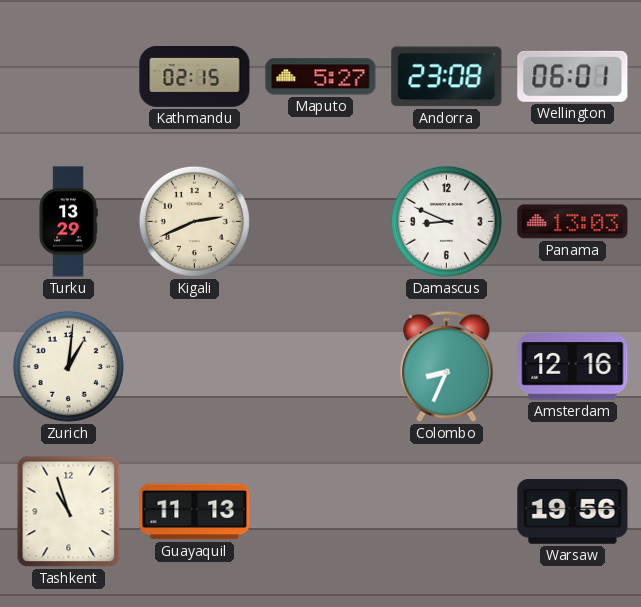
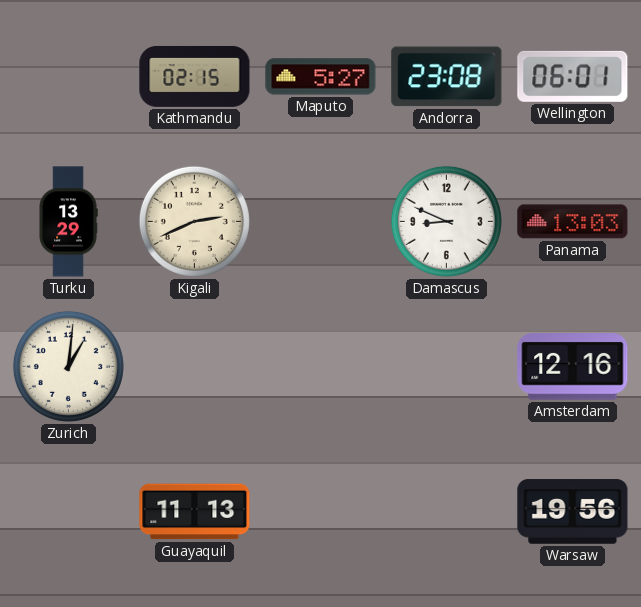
Colombo: 8:34 -> none (447, 366)
Tashkent: 10:57 -> none (69, 512)
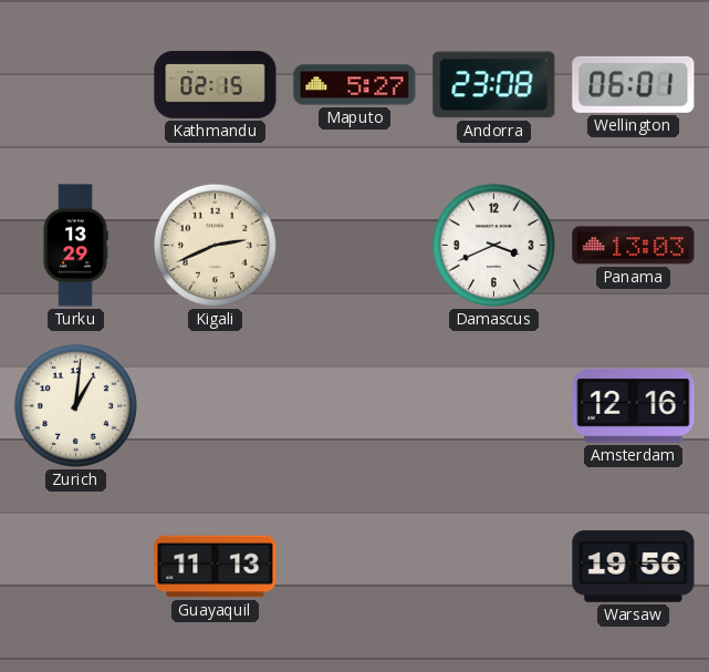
Damascus: 8:49 -> 3:41 (493, 245)
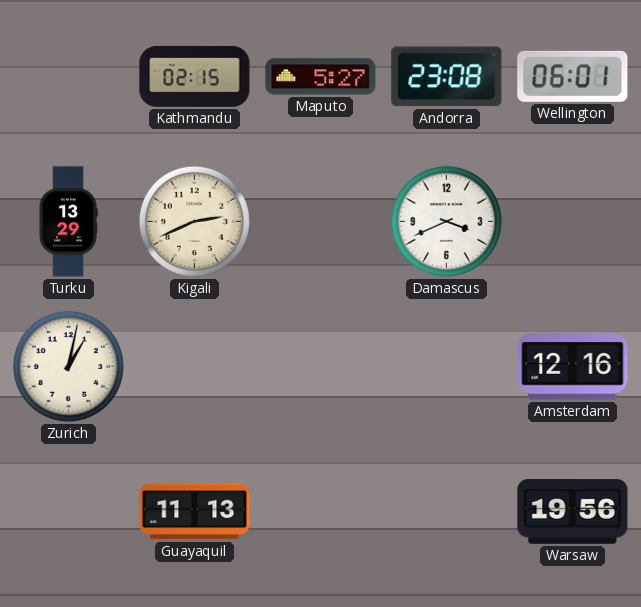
Panama: 13:03 -> none (634, 246)
Zurich: 1:01 -> 1:02 (68, 366)
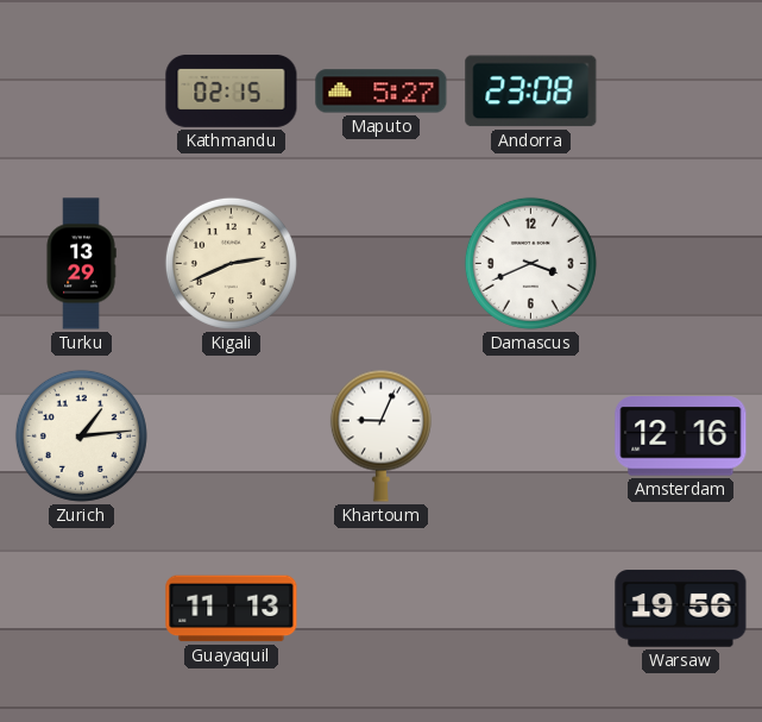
Wellington: 06:01 -> none (573, 76)
Zurich: 1:02 -> 1:14 (81, 435)
Khartoum: none -> 9:04 (380, 435)
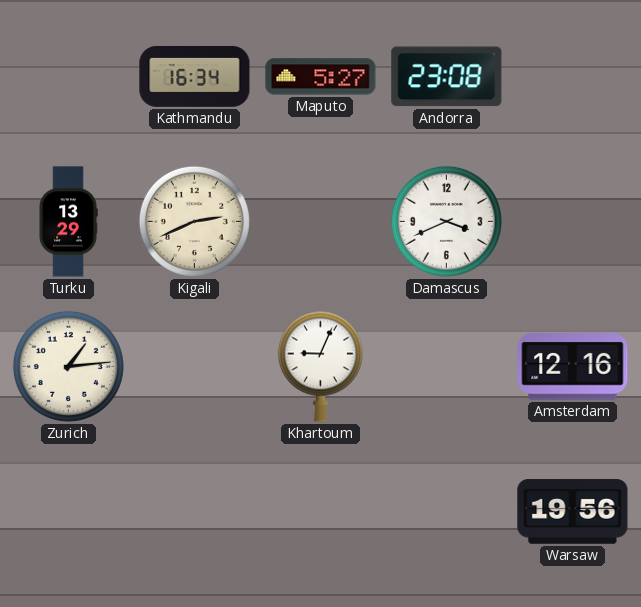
Kathmandu: 02:15 -> 16:34 (195, 76)
Guayaquil: 11:13 -> none (232, 609)
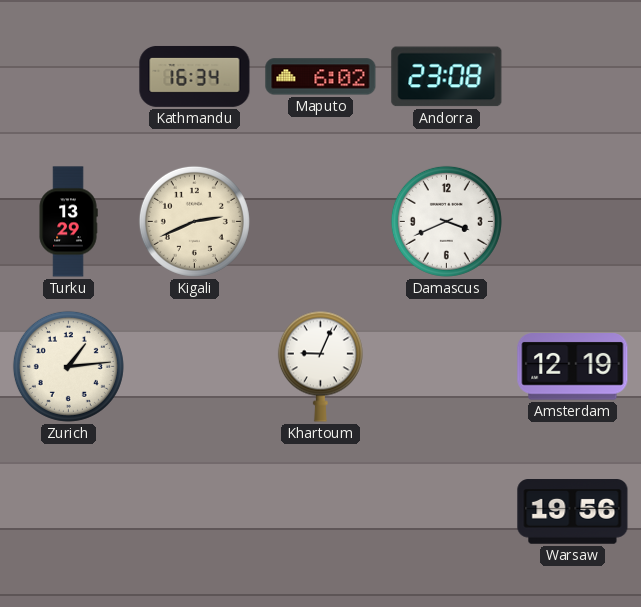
Maputo: 5:27 -> 6:02 (321, 77)
Amsterdam: 12:16 -> 12:19 (573, 367)
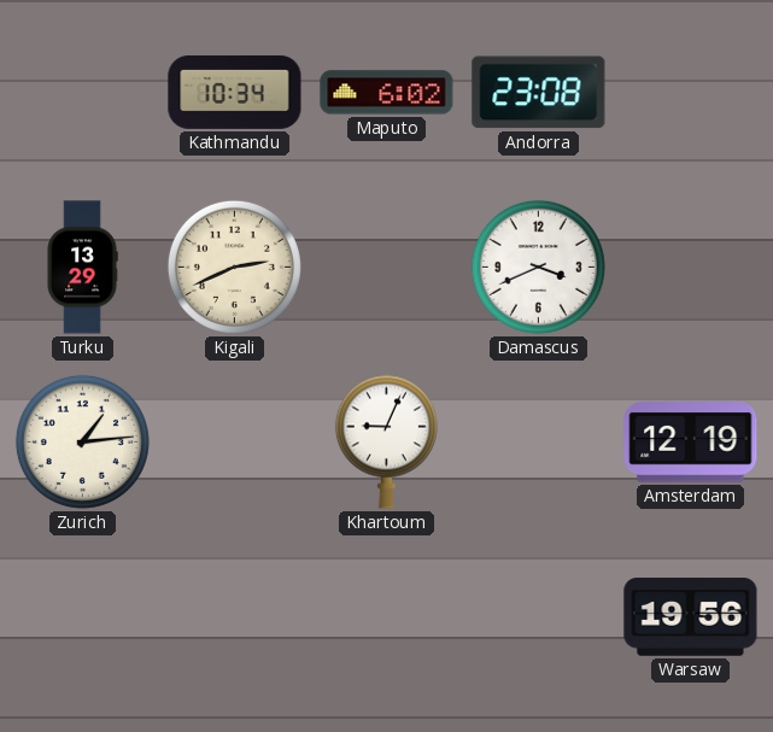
Kathmandu: 16:34 -> 10:34 (235, 92)
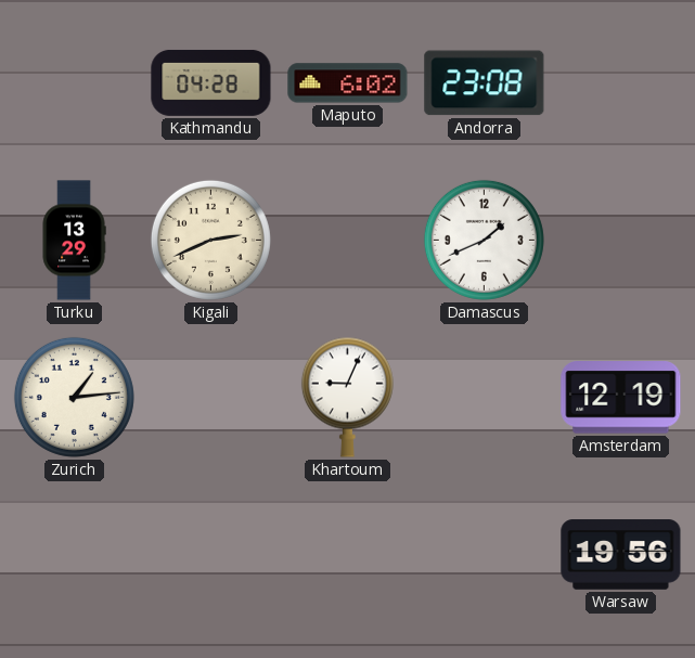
Kathmandu: 10:34 -> 04:28 (211, 82)
Damascus: 3:41 -> 1:41 (484, 240)
